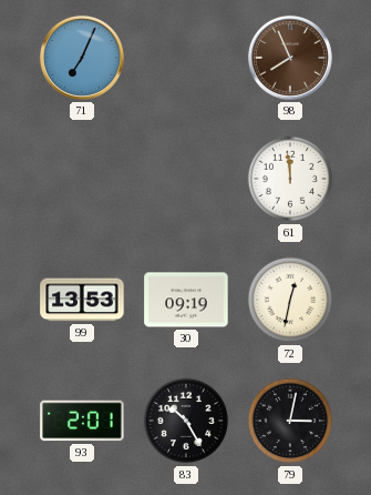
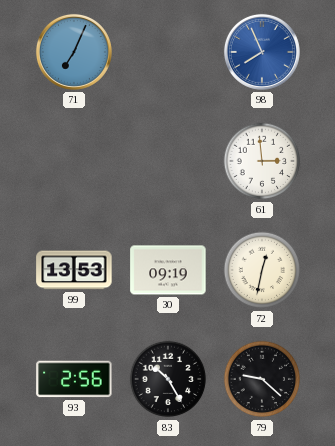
98 dial: brown -> blue (262, 52)
61: 11:59 -> 2:59 (262, 161)
93: 2:01 -> 2:56 (74, 379)
79: 3:02 -> 9:22 (262, 379)
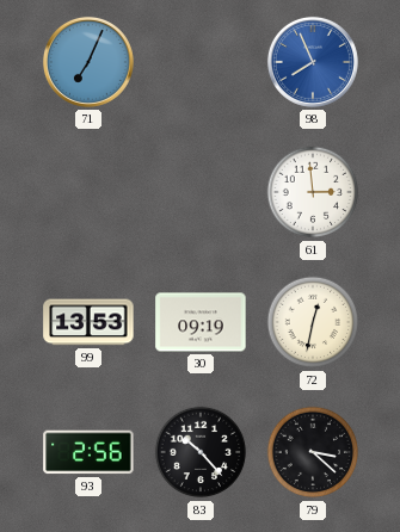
83: 10:25 -> 10:23 (201, 452)
79: 9:22 -> 3:22 (313, 452)
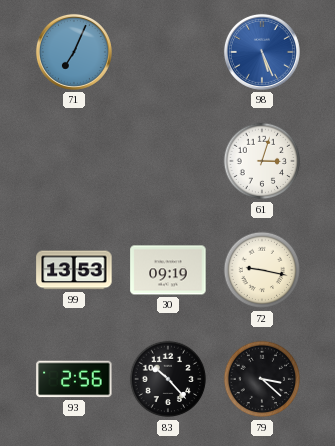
98: 7:56 -> 5:26 (262, 52)
61: 2:59 -> 3:03 (262, 161)
72: 12:32 -> 9:17 (262, 270)
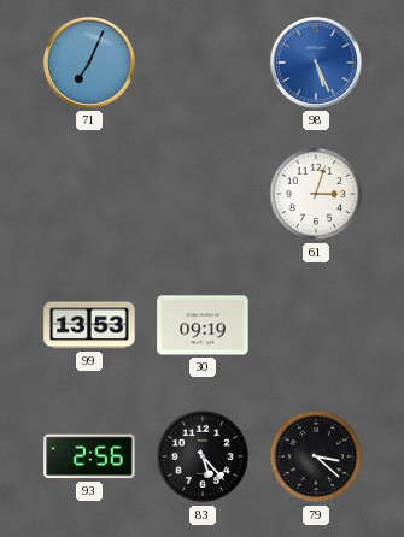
72: 9:17 -> none (262, 270)
83: 10:23 -> 5:23 (203, 456)
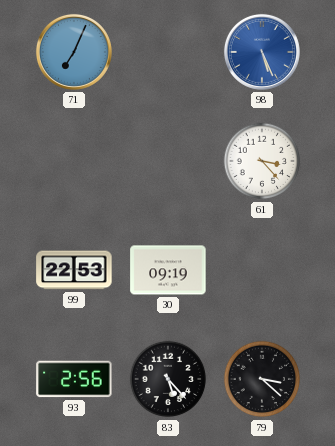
61: 3:03 -> 3:23 (262, 161)
99: 13:53 -> 22:53 (74, 270)
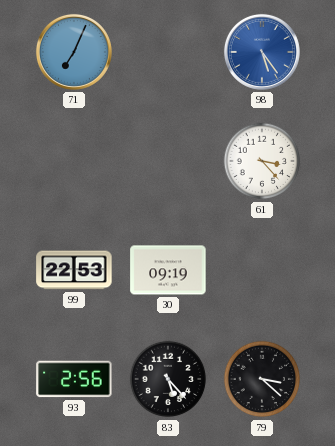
98: 5:26 -> 5:24 (262, 52)
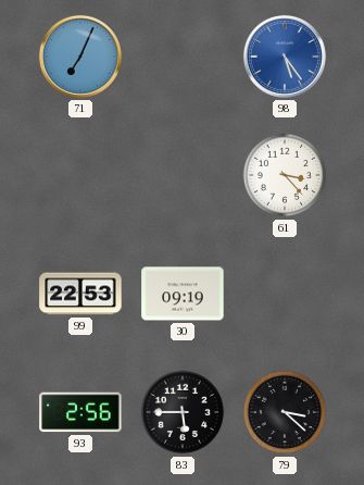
83: 5:23 -> 5:45 (183, 412)
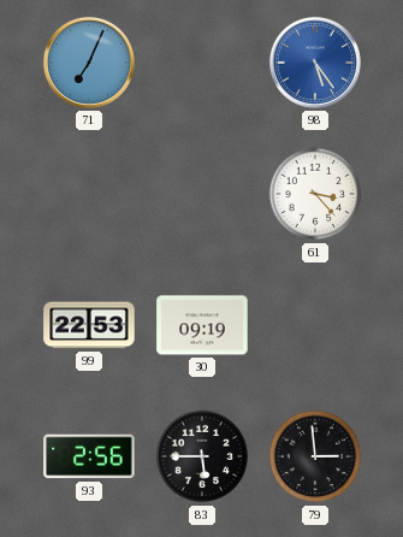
79: 3:22 -> 2:59 (315, 456)
